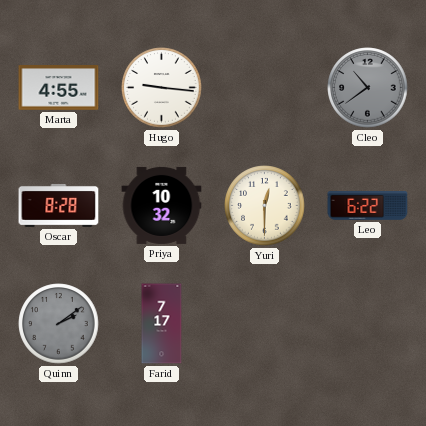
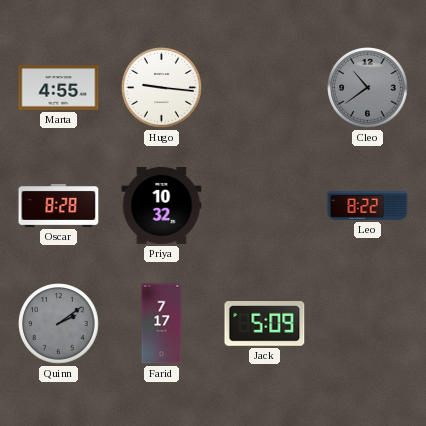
Yuri: 12:30 -> none (265, 206)
Leo: 6:22 -> 8:22 (368, 206)
Jack: none -> 5:09 (265, 324)
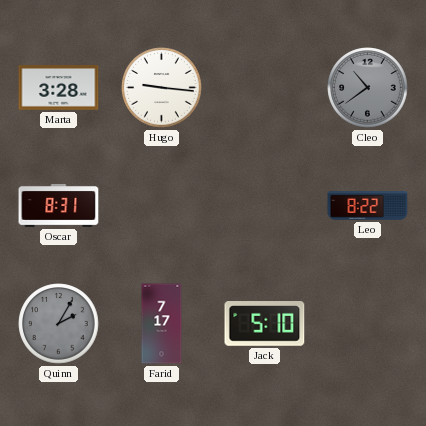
Marta: 4:55 -> 3:28 (59, 88)
Oscar: 8:28 -> 8:31 (59, 205)
Priya: 10:32 -> none (162, 205)
Quinn: 2:09 -> 2:05 (59, 324)
Jack: 5:09 -> 5:10 (265, 324)
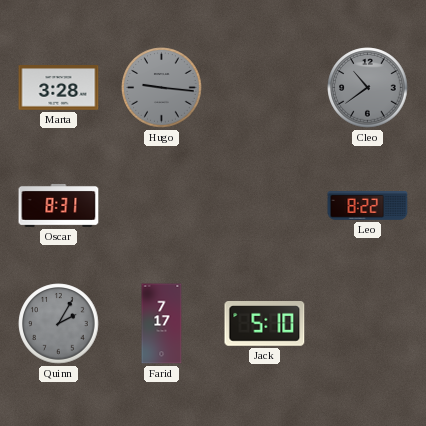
Hugo dial: white -> grey (162, 88)
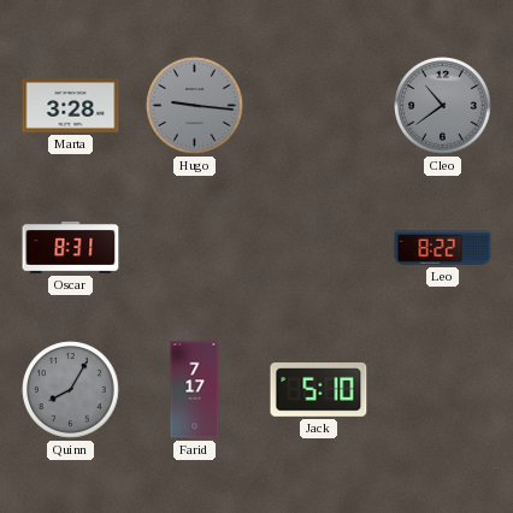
Quinn: 2:05 -> 8:05 (71, 390)
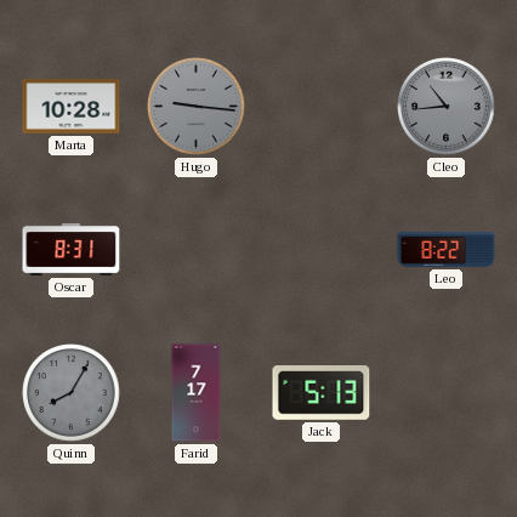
Marta: 3:28 -> 10:28 (72, 107)
Cleo: 10:39 -> 10:44 (447, 107)
Jack: 5:10 -> 5:13 (322, 393)
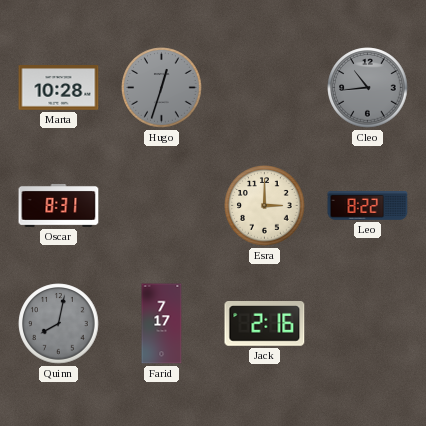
Hugo: 9:16 -> 12:33 (162, 88)
Esra: none -> 3:00 (265, 206)
Quinn: 8:05 -> 8:02 (59, 324)
Jack: 5:13 -> 2:16 (265, 324)
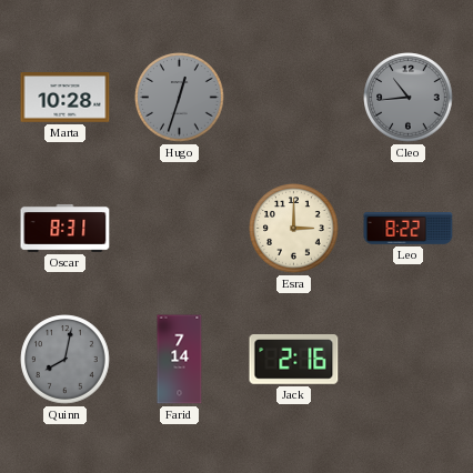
Farid: 7:17 -> 7:14 (180, 360)
